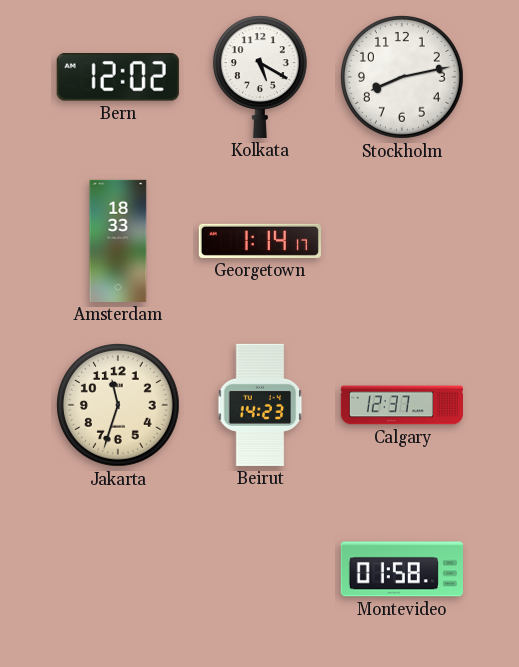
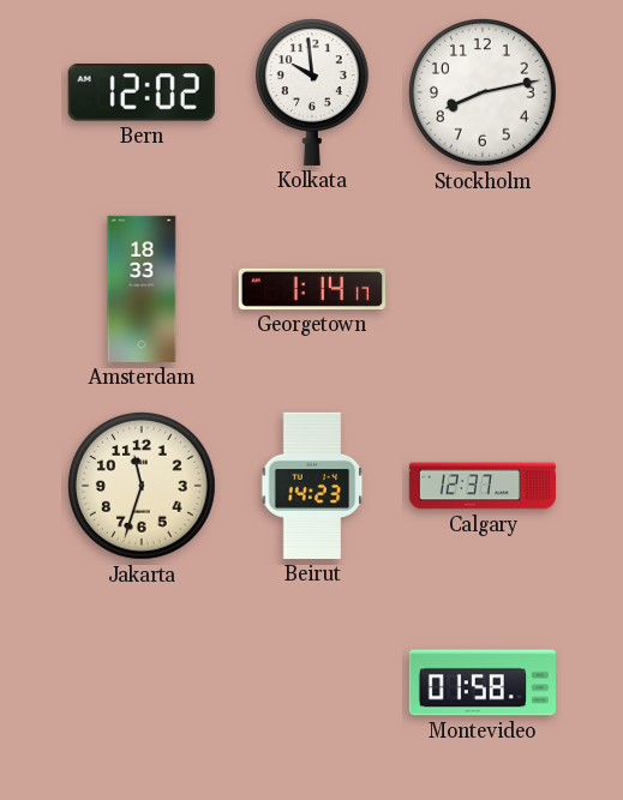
Kolkata: 5:20 -> 9:59 (312, 92)
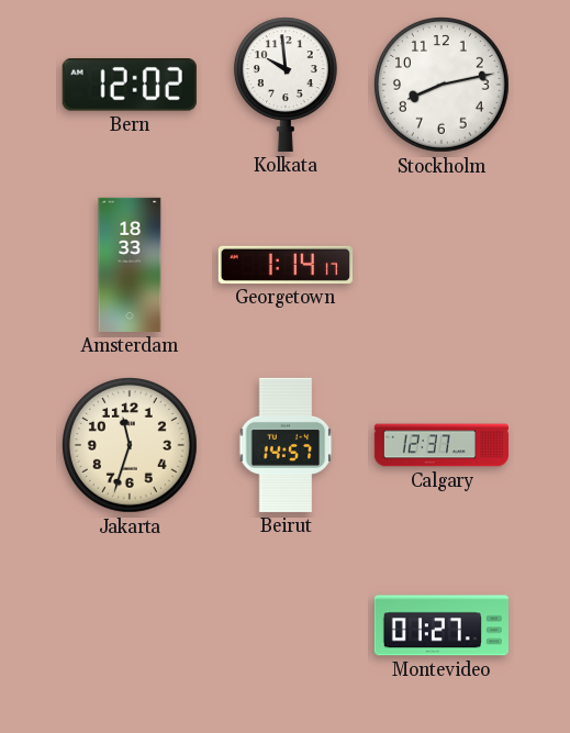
Beirut: 14:23 -> 14:57 (286, 445)
Montevideo: 01:58 -> 01:27 (442, 625)
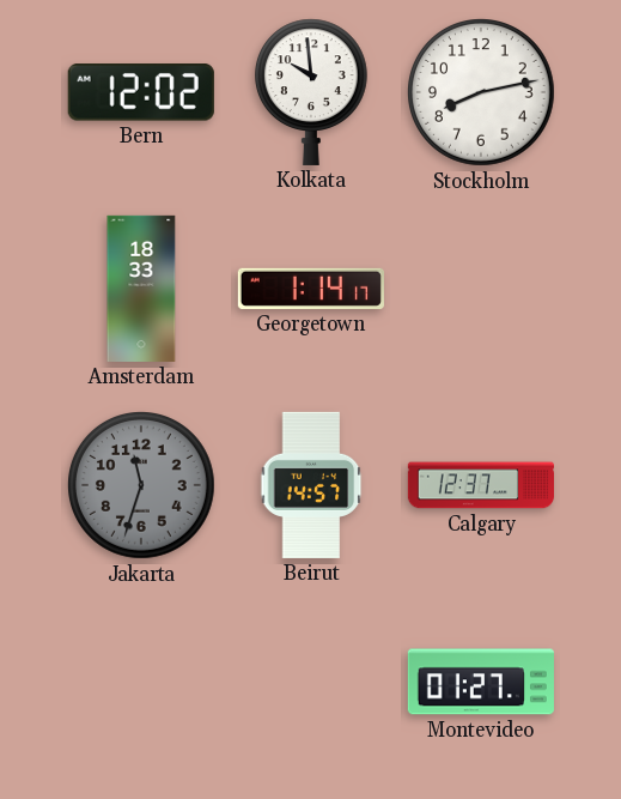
Jakarta dial: cream -> grey (142, 486)
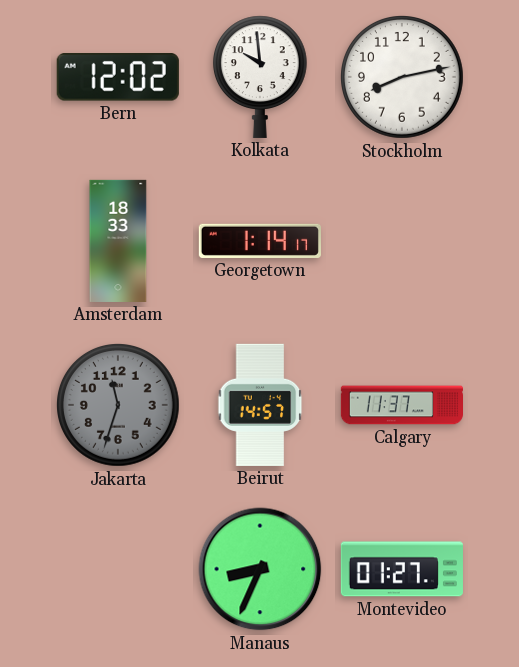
Calgary: 12:37 -> 11:37 (401, 405)
Manaus: none -> 8:34 (260, 569)
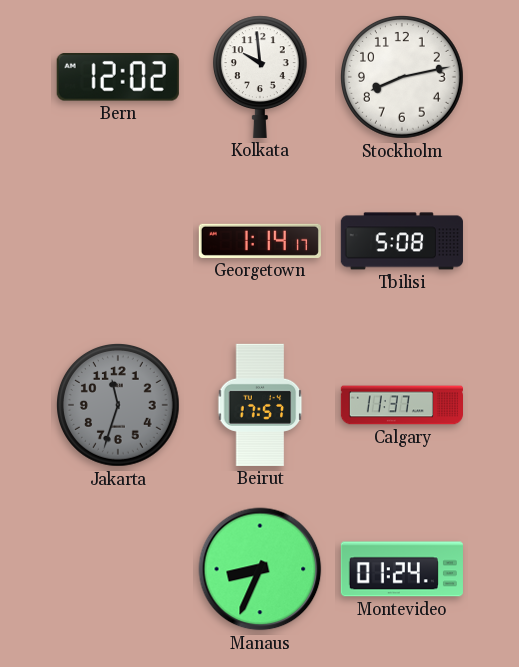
Amsterdam: 18:33 -> none (118, 241)
Tbilisi: none -> 5:08 (402, 241)
Beirut: 14:57 -> 17:57 (260, 405)
Montevideo: 01:27 -> 01:24 (402, 569)
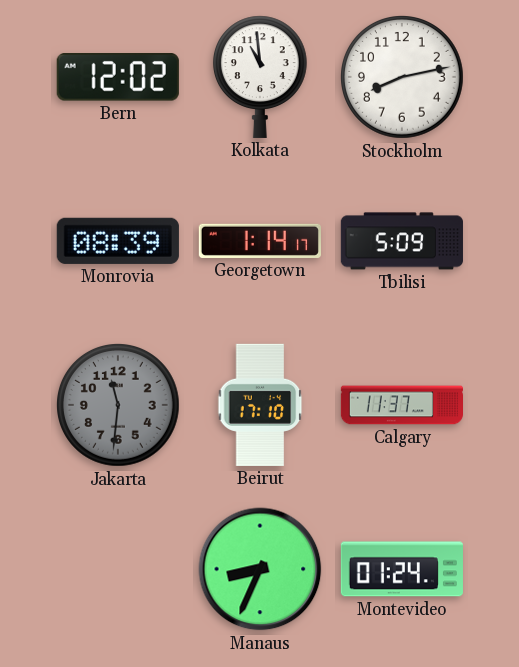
Kolkata: 9:59 -> 10:59 (260, 77)
Monrovia: none -> 08:39 (118, 241)
Tbilisi: 5:08 -> 5:09 (402, 241)
Jakarta: 11:33 -> 11:31 (119, 406)
Beirut: 17:57 -> 17:10 (260, 405)
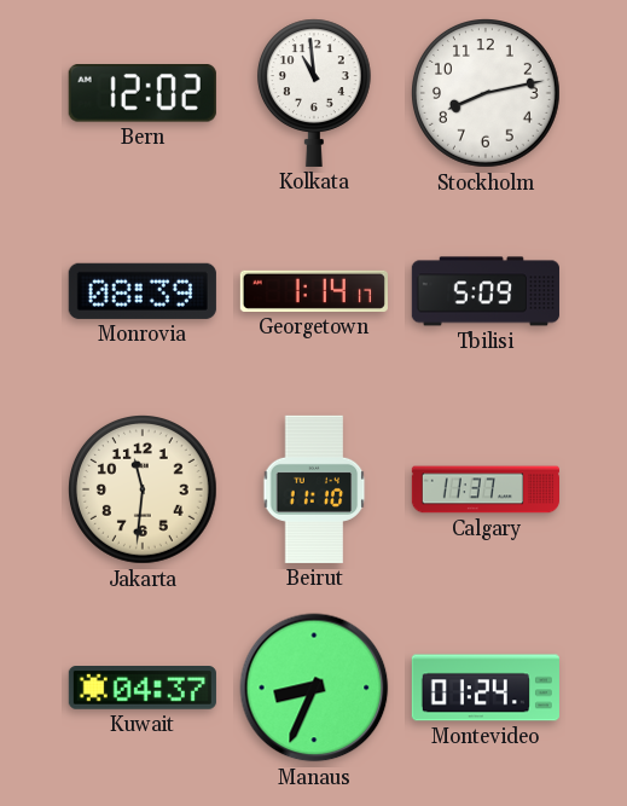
Jakarta dial: grey -> cream (144, 491)
Beirut: 17:10 -> 11:10 (314, 489)
Kuwait: none -> 04:37 (143, 689)
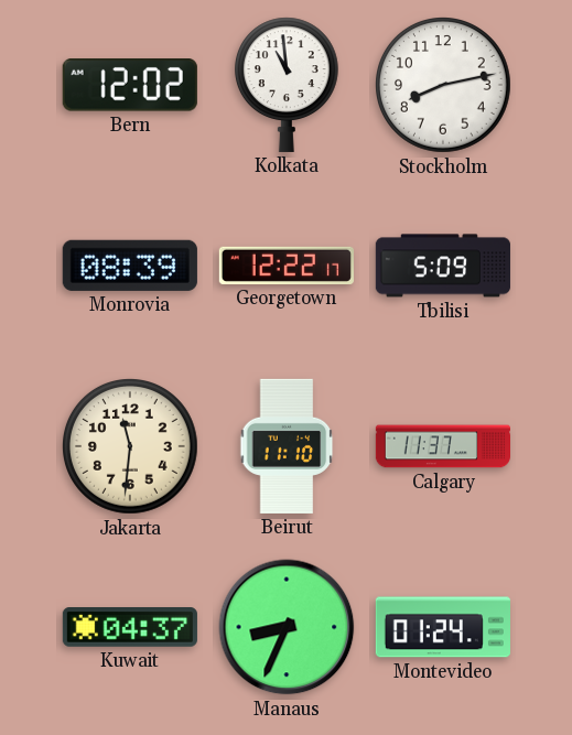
Georgetown: 1:14 -> 12:22 (287, 266)
